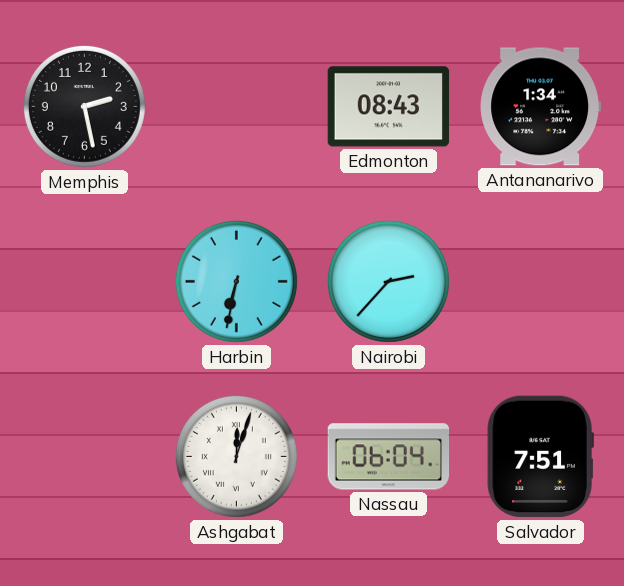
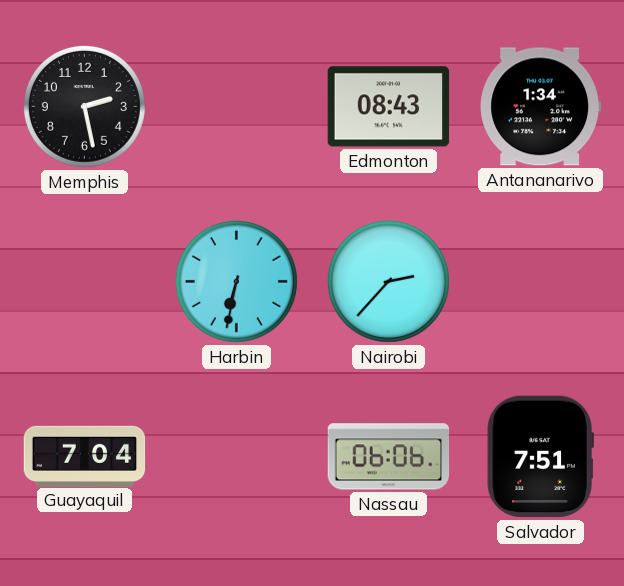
Guayaquil: none -> 7:04 (85, 456)
Ashgabat: 12:03 -> none (236, 456)
Nassau: 06:04 -> 06:06 (389, 457)
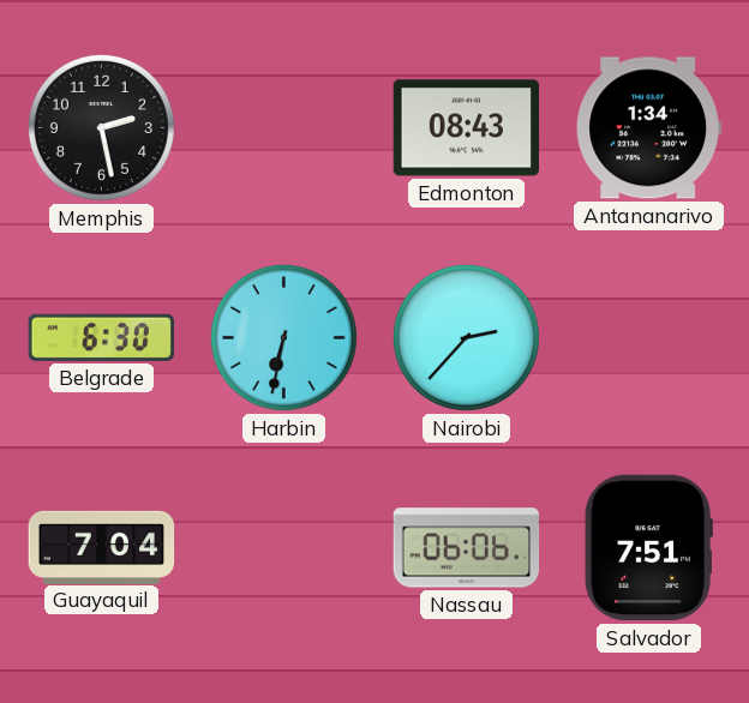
Belgrade: none -> 6:30 (101, 337)
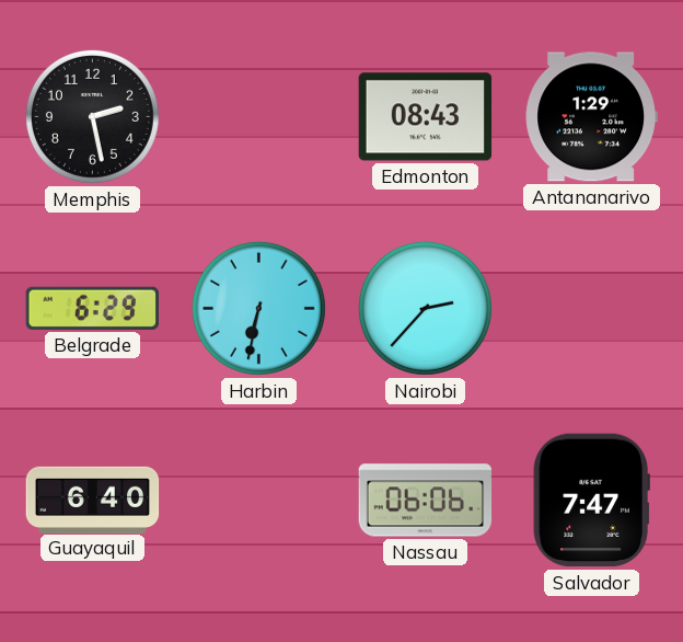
Antananarivo: 1:34 -> 1:29 (591, 117)
Belgrade: 6:30 -> 6:29 (92, 308)
Guayaquil: 7:04 -> 6:40 (93, 500)
Salvador: 7:51 -> 7:47 (591, 501)
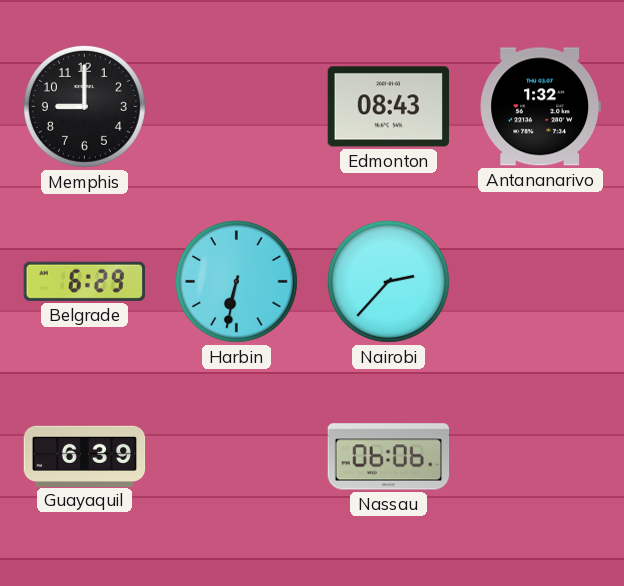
Memphis: 2:28 -> 9:00 (84, 106)
Antananarivo: 1:29 -> 1:32 (540, 107)
Guayaquil: 6:40 -> 6:39 (85, 456)
Salvador: 7:47 -> none (591, 501)
